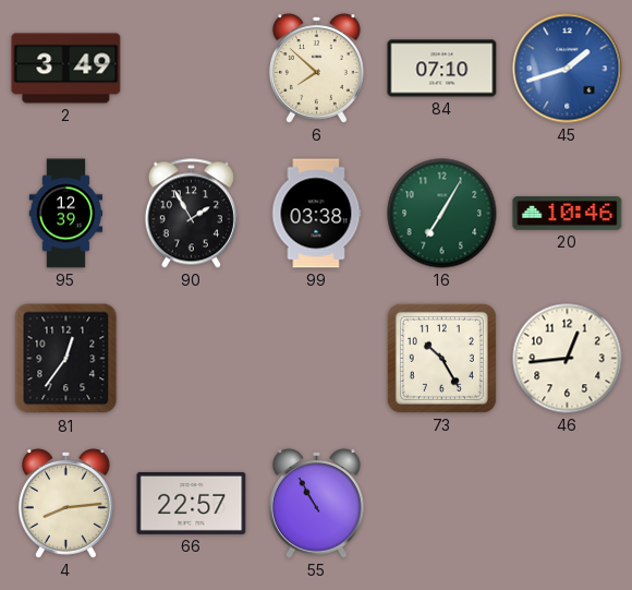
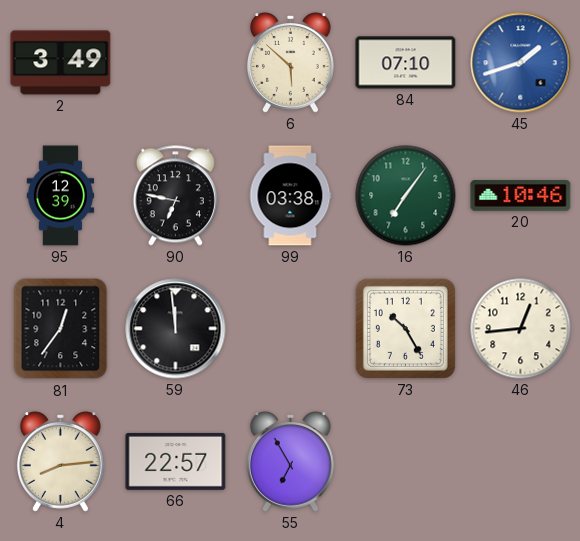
6: 7:52 -> 5:52 (290, 63)
90: 1:55 -> 6:47 (175, 196)
16: 7:05 -> 7:06 (406, 196)
59: none -> 11:59 (176, 329)
55: 10:55 -> 6:55 (290, 462)
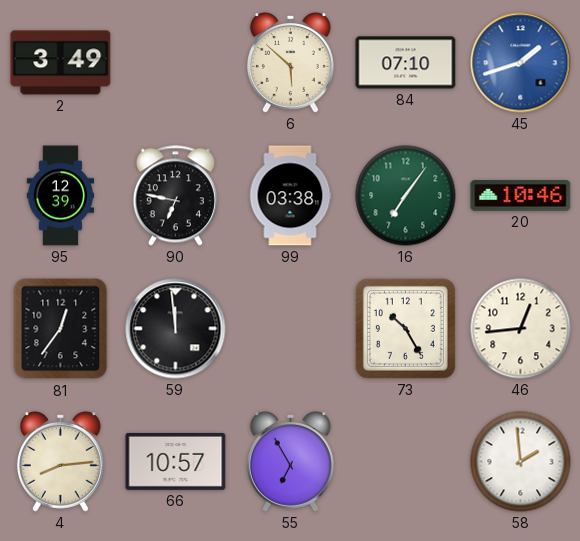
66: 22:57 -> 10:57 (176, 461)
58: none -> 1:59 (521, 462)
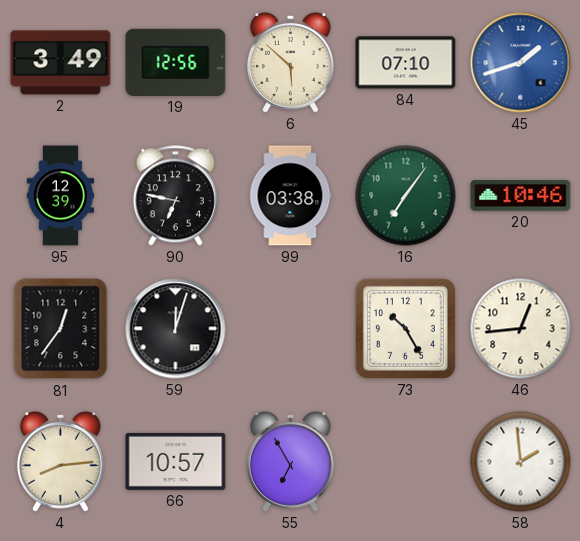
19: none -> 12:56 (176, 62)
59: 11:59 -> 12:03 (176, 329)
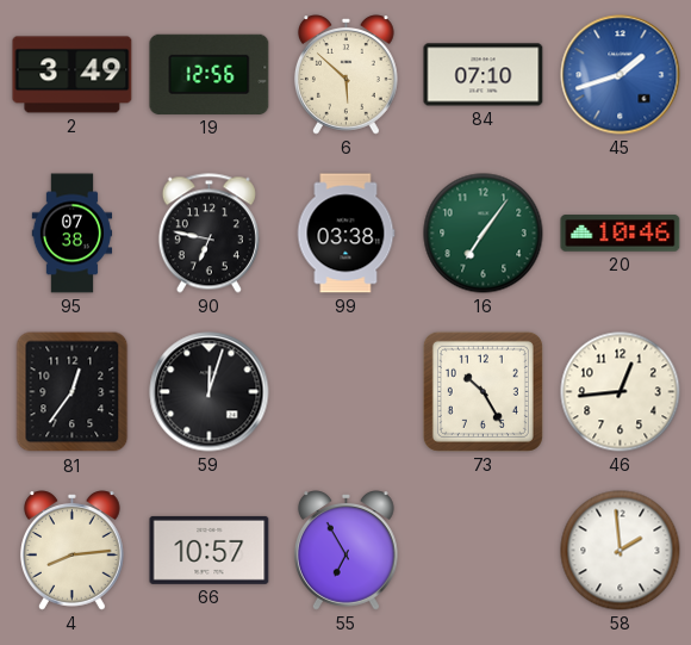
95: 12:39 -> 07:38 (73, 234)
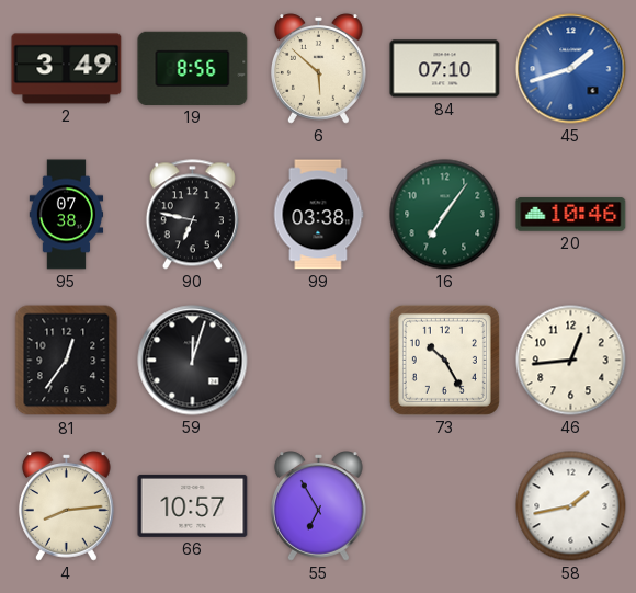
19: 12:56 -> 8:56 (193, 68)
58: 1:59 -> 1:43 (571, 506)
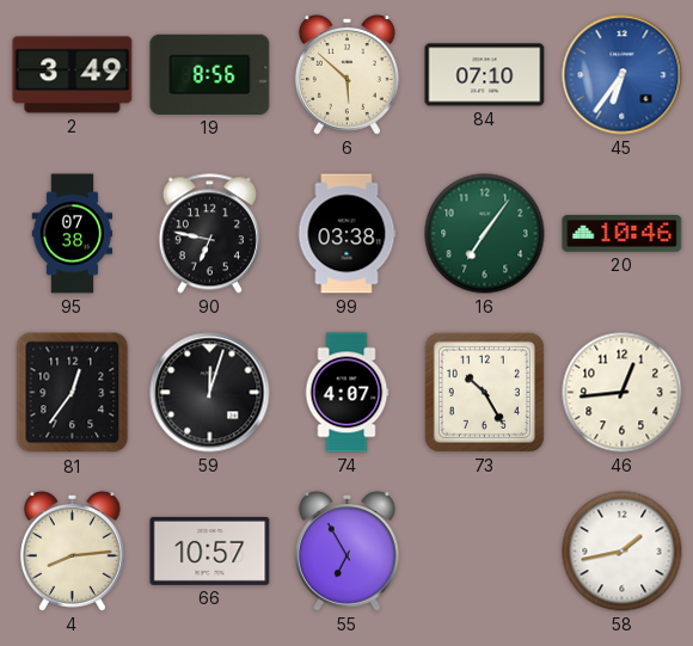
45: 1:42 -> 6:36 (623, 75)
74: none -> 4:07 (346, 393)
